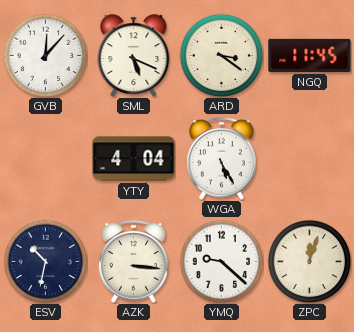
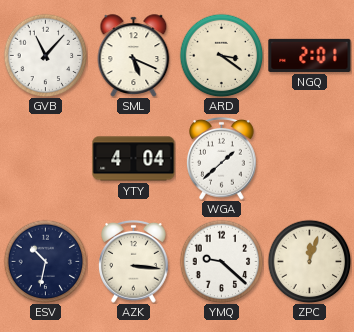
GVB: 12:07 -> 11:07 (45, 55)
NGQ: 11:45 -> 2:01 (310, 55)
WGA: 5:25 -> 1:38 (222, 158)
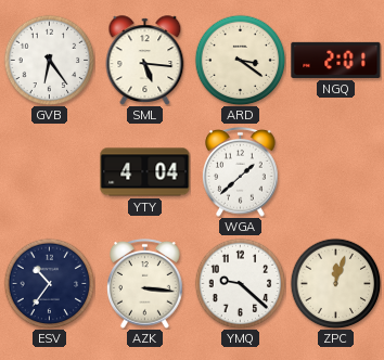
GVB: 11:07 -> 6:24 (49, 60)
SML: 5:19 -> 5:16 (145, 60)
ESV: 10:32 -> 10:36 (49, 283)
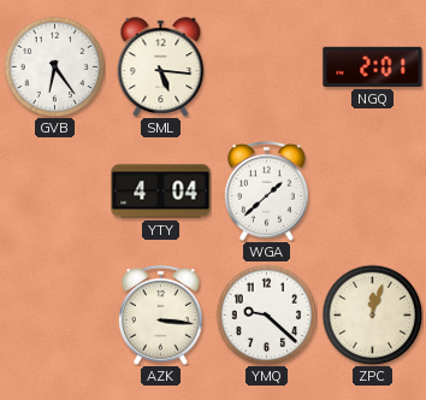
ARD: 3:21 -> none (240, 60)
ESV: 10:36 -> none (49, 283)
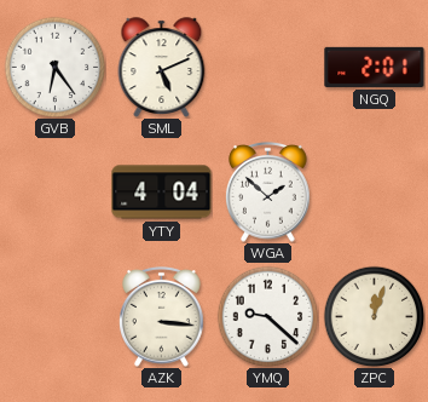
SML: 5:16 -> 5:11 (162, 67)
WGA: 1:38 -> 1:52 (268, 191)
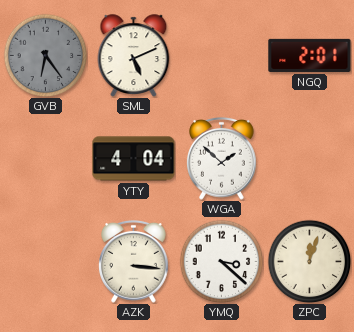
GVB dial: white -> grey (45, 55)
YMQ: 9:22 -> 3:22 (221, 261)
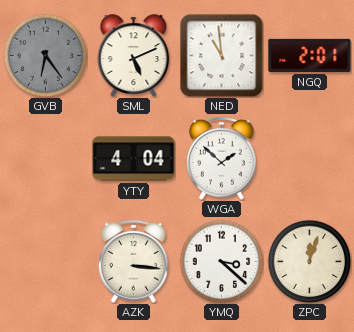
NED: none -> 10:59 (221, 55)
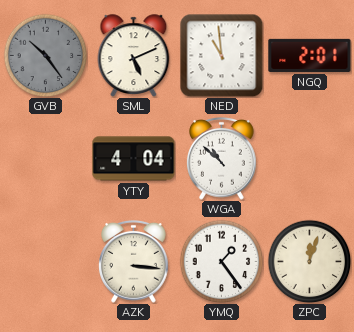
GVB: 6:24 -> 10:24 (45, 55)
WGA: 1:52 -> 10:52 (222, 158)
YMQ: 3:22 -> 1:24 (221, 261)
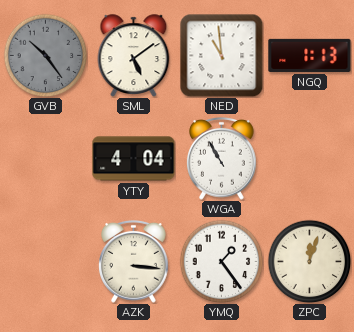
SML: 5:11 -> 5:09 (134, 55)
NGQ: 2:01 -> 1:13 (310, 55)
WGA: 10:52 -> 10:55 (222, 158)
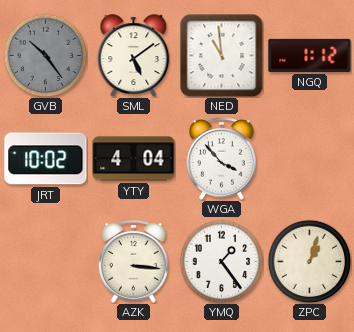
NGQ: 1:13 -> 1:12 (310, 55)
JRT: none -> 10:02 (46, 159)
WGA: 10:55 -> 3:53 (222, 158)
ZPC: 12:03 -> 1:03 (309, 261)
